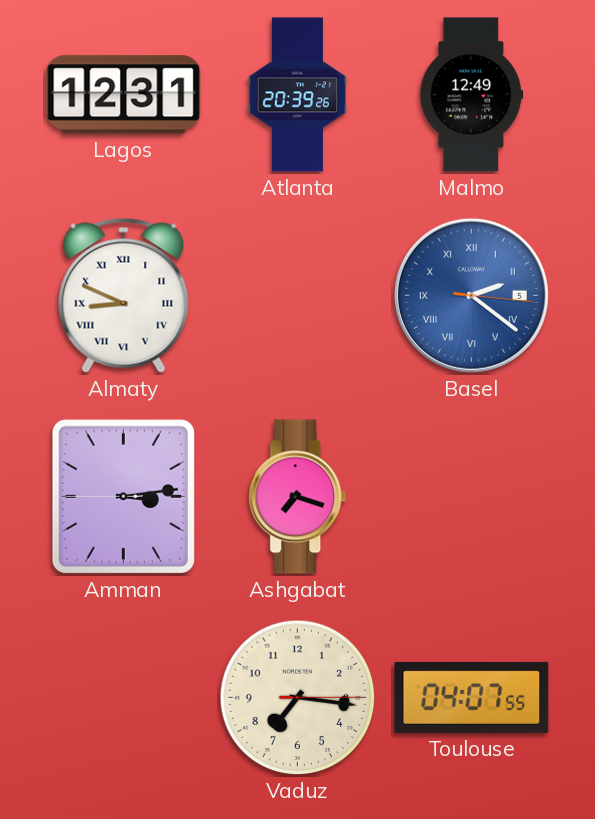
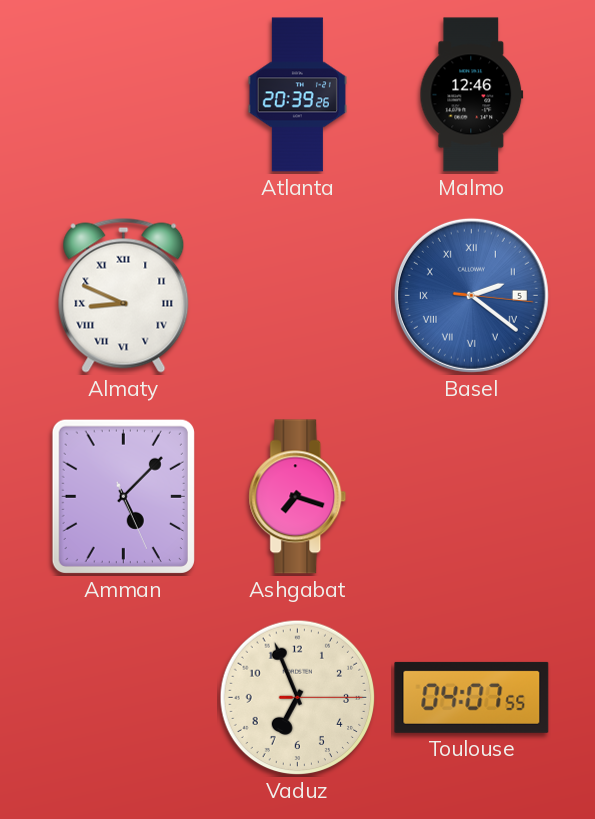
Lagos: 12:31 -> none (124, 95)
Malmo: 12:49 -> 12:46 (472, 95)
Amman: 3:13 -> 5:07 (123, 496)
Vaduz: 7:16 -> 6:56 (298, 698)
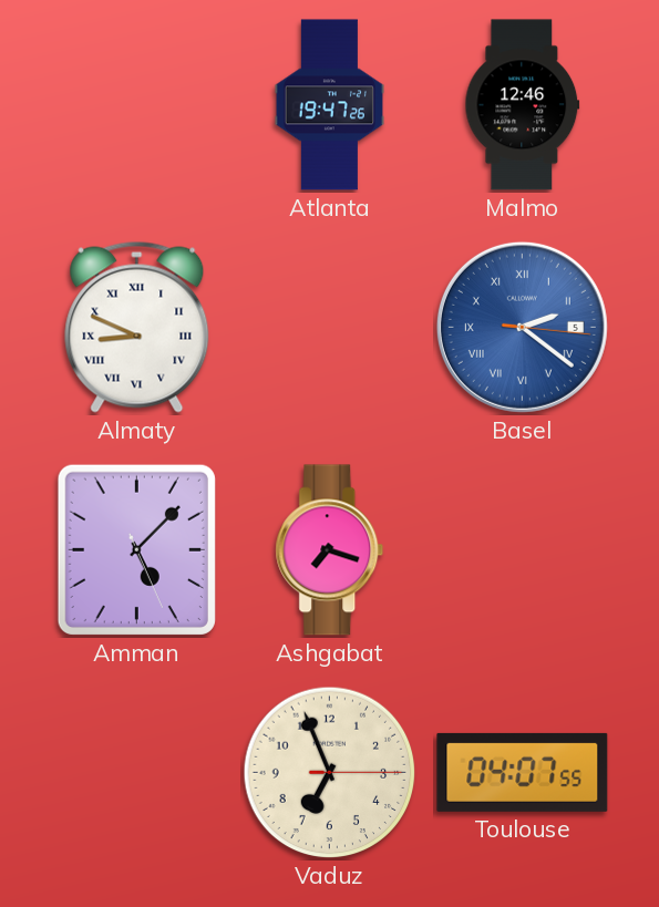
Atlanta: 20:39 -> 19:47 (329, 105)
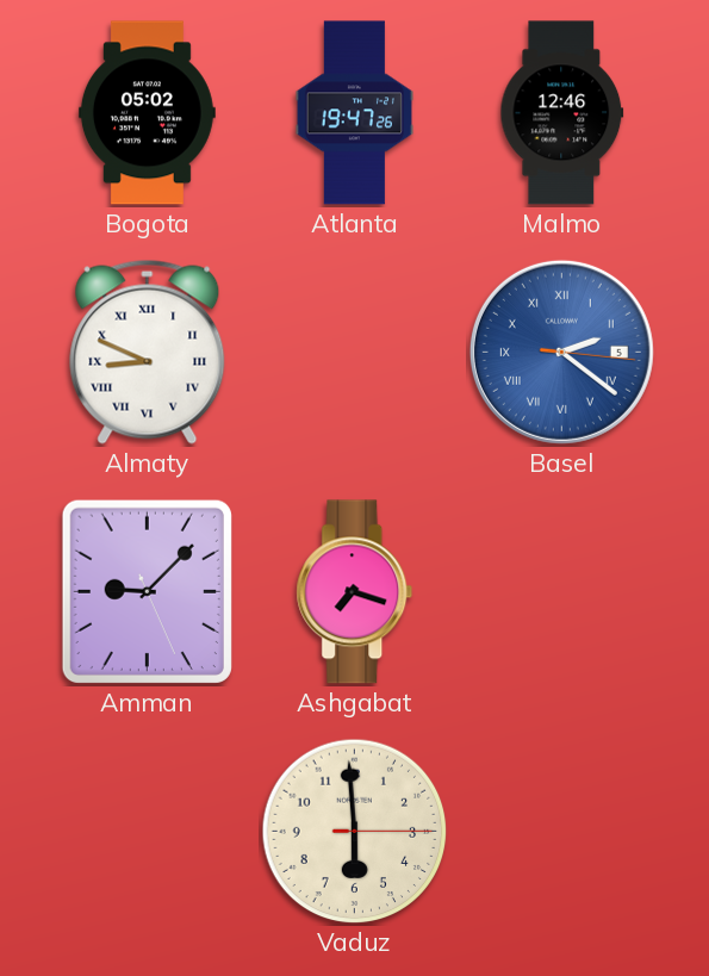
Bogota: none -> 05:02 (147, 113)
Amman: 5:07 -> 9:07 (147, 591)
Vaduz: 6:56 -> 5:59 (355, 832)
Toulouse: 04:07 -> none (523, 772)
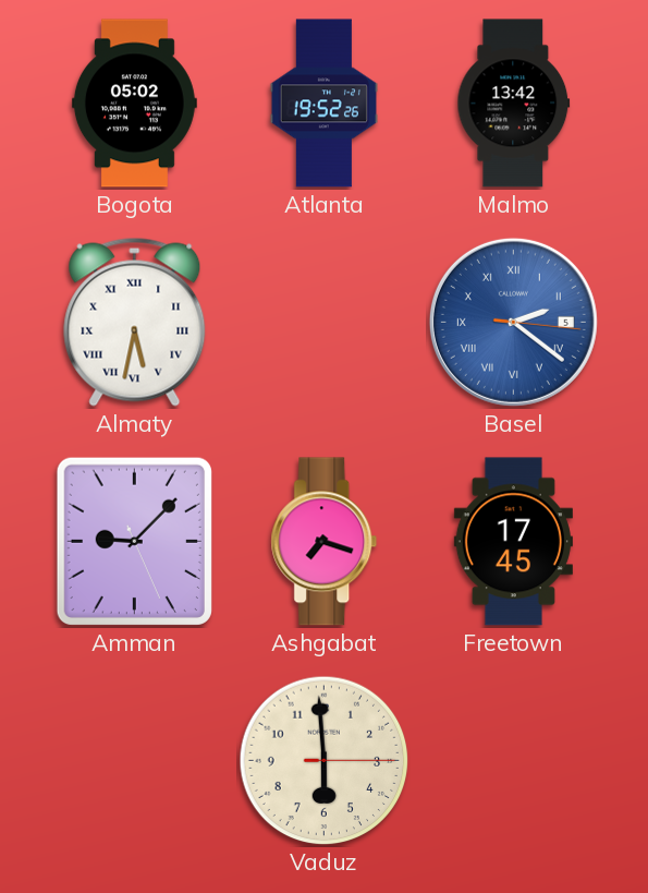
Atlanta: 19:47 -> 19:52 (323, 104)
Malmo: 12:46 -> 13:42 (514, 104)
Almaty: 8:49 -> 5:32 (135, 322)
Freetown: none -> 17:45 (513, 542)
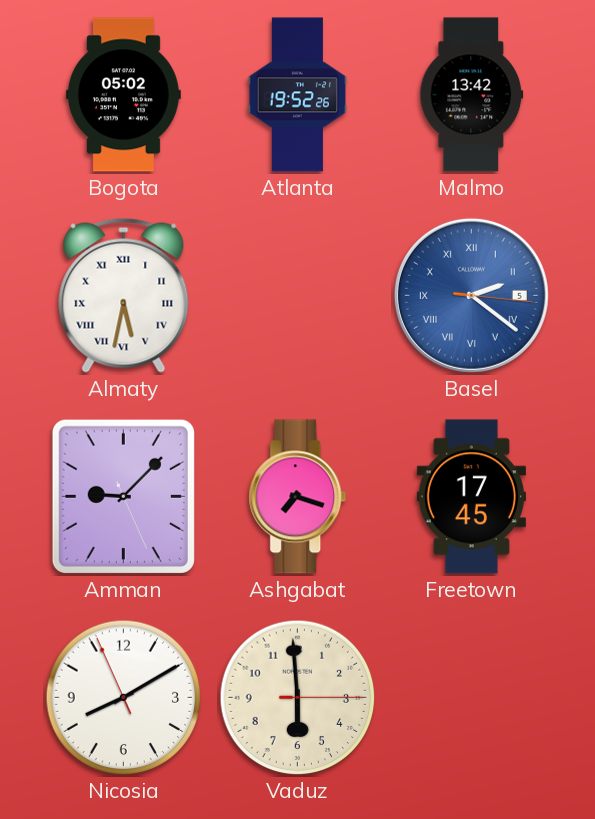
Nicosia: none -> 8:09 (124, 698)
